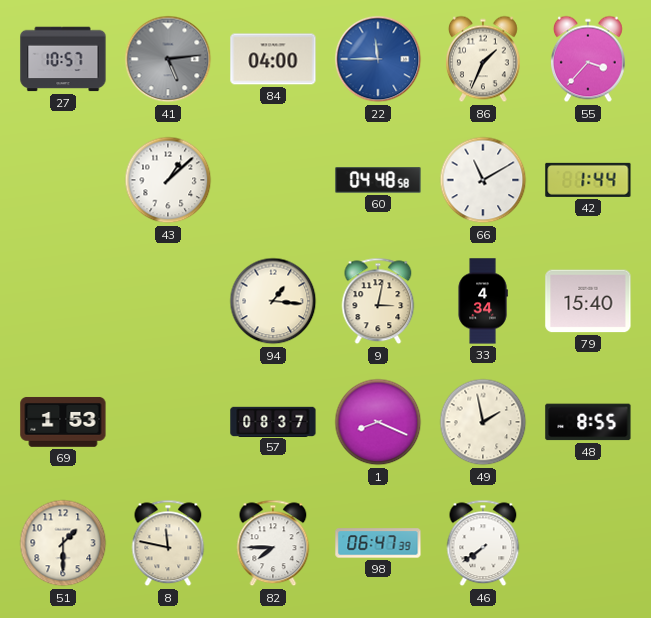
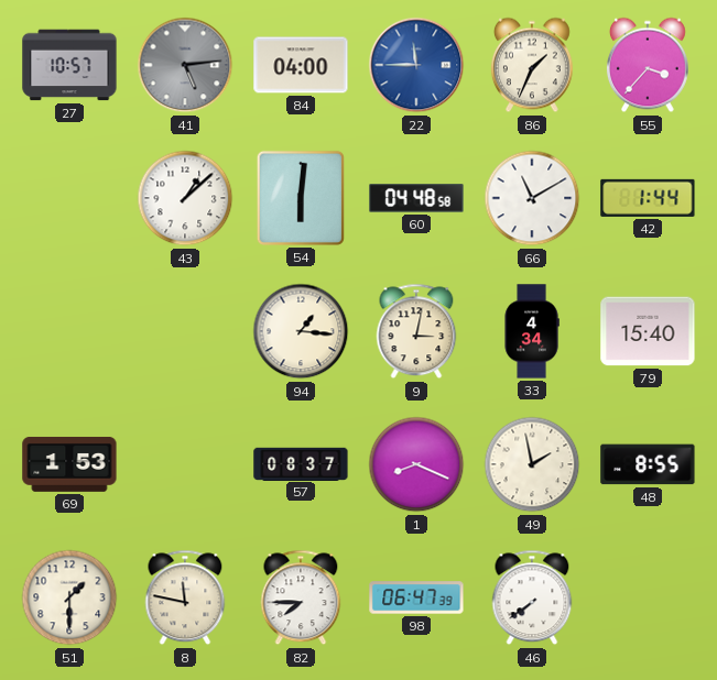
54: none -> 6:01 (301, 198)
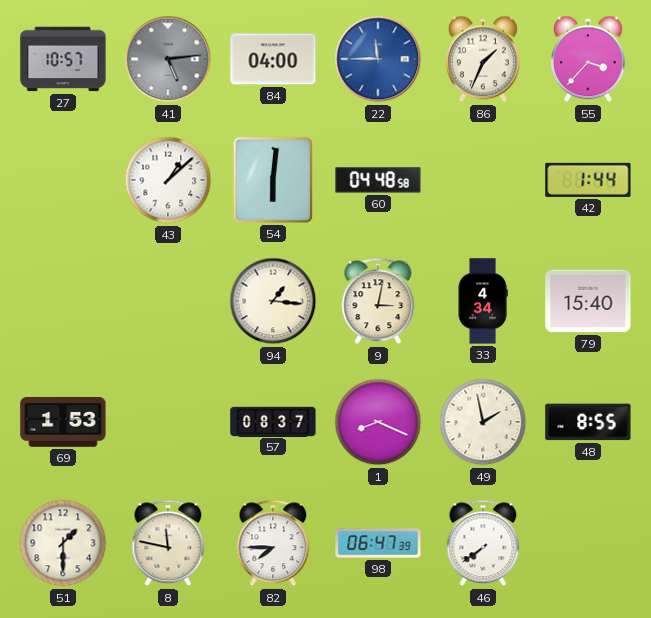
66: 11:10 -> none (532, 198)
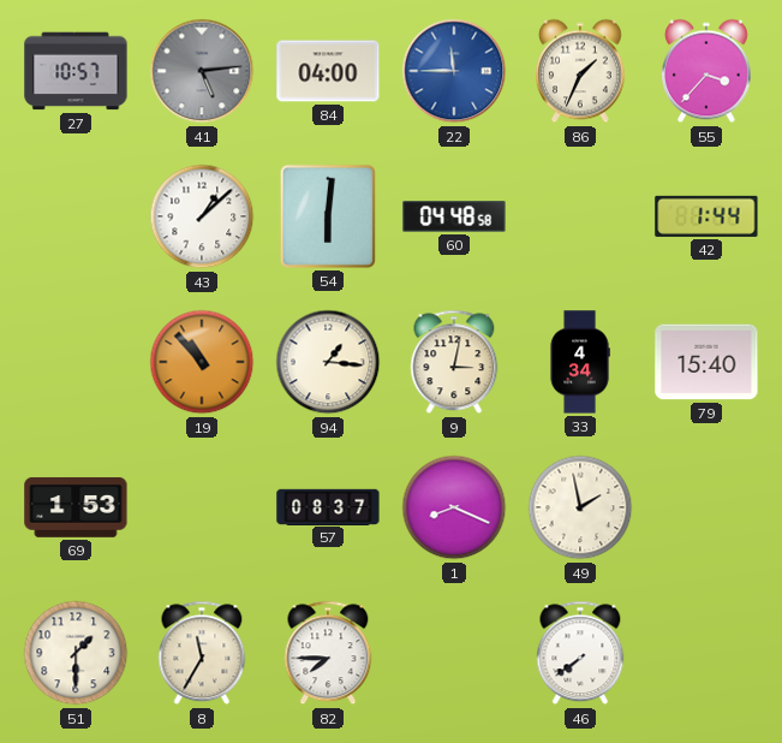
19: none -> 10:53 (202, 362)
48: 8:55 -> none (588, 422)
8: 11:47 -> 11:35 (202, 653)
98: 06:47 -> none (378, 543)
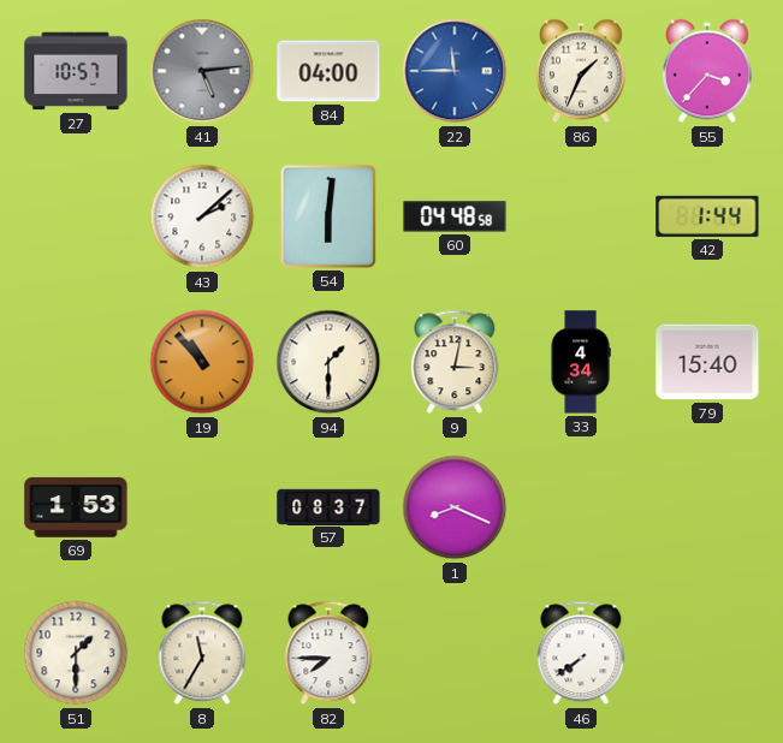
43: 1:08 -> 2:08 (202, 216)
94: 1:16 -> 1:30 (328, 362)
49: 1:58 -> none (580, 507)
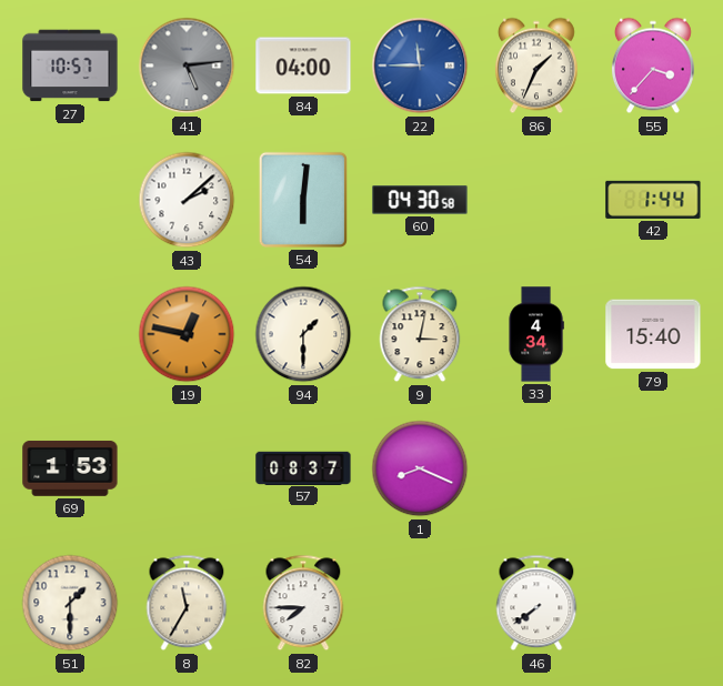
60: 04:48 -> 04:30 (420, 200)
19: 10:53 -> 12:47 (187, 334)
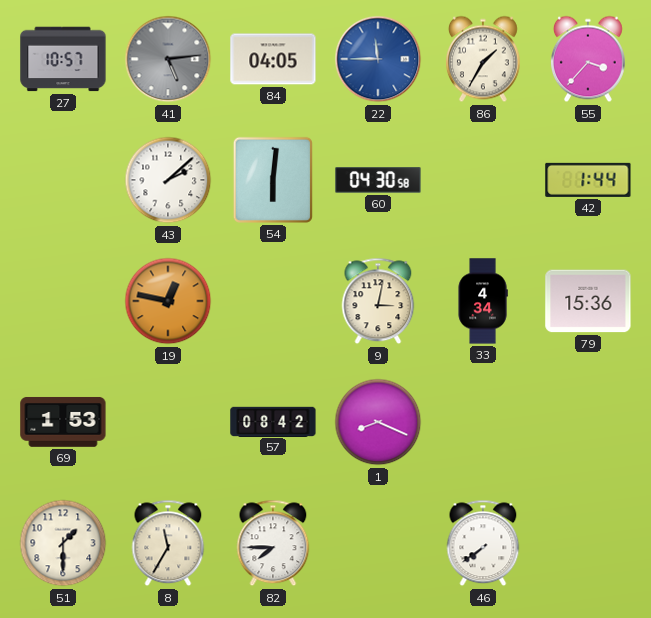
84: 04:00 -> 04:05 (273, 59)
86: 1:34 -> 1:35 (483, 59)
94: 1:30 -> none (303, 334)
79: 15:40 -> 15:36 (588, 301)
57: 08:37 -> 08:42 (273, 421)
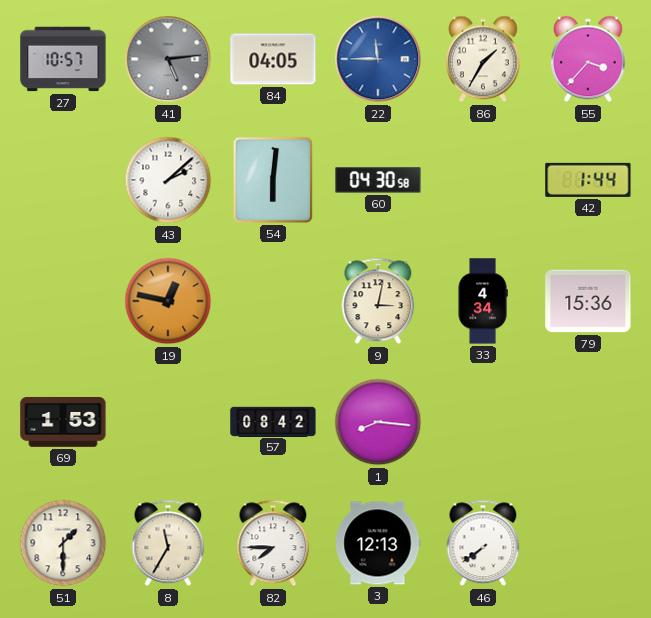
1: 8:19 -> 8:16 (378, 422)
3: none -> 12:13 (378, 543)
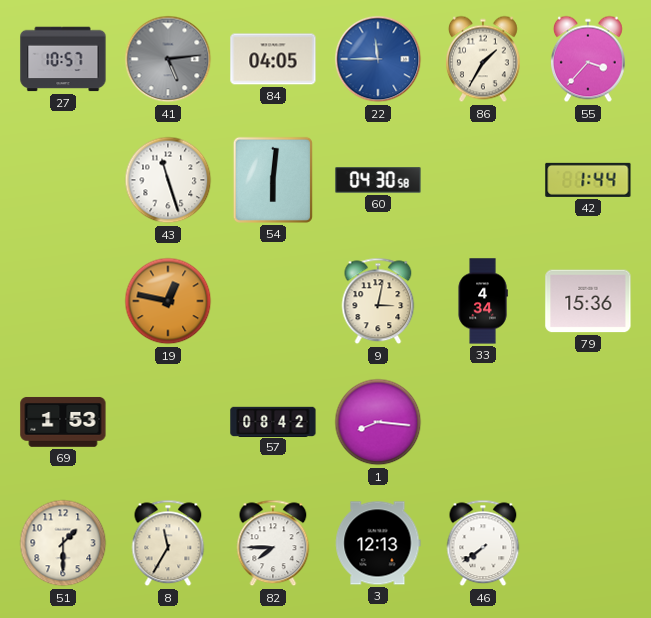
43: 2:08 -> 11:27 (168, 180)
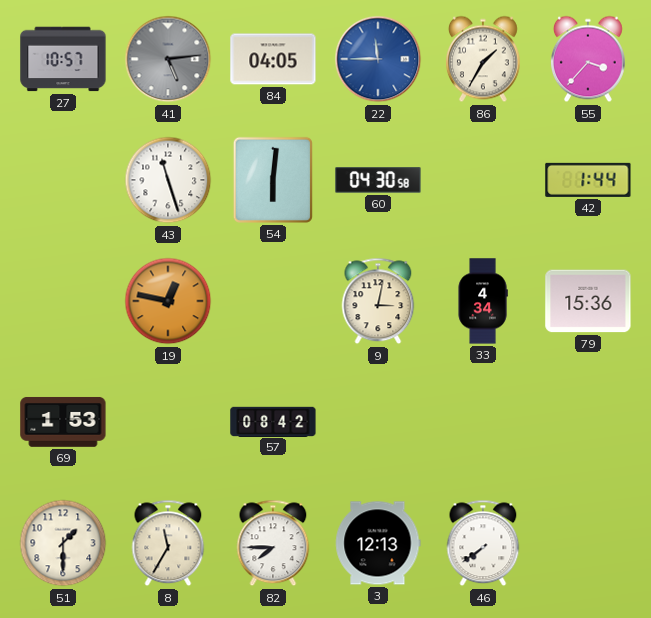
1: 8:16 -> none (378, 422)
